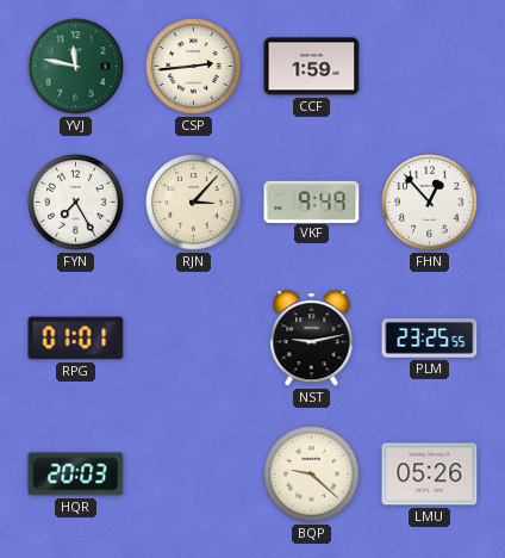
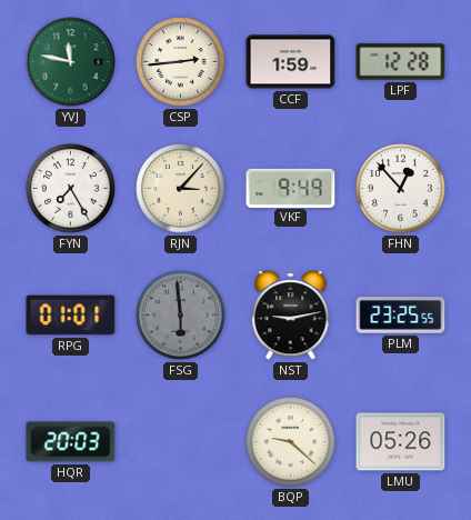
LPF: none -> 12:28 (401, 62)
FSG: none -> 5:59 (181, 316)
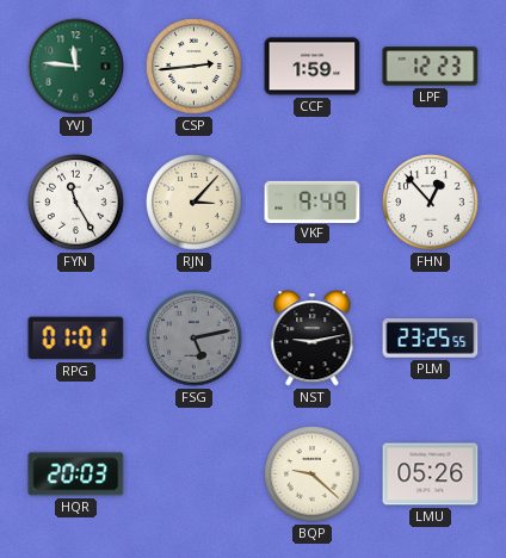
YVJ: 11:47 -> 11:46 (76, 67)
LPF: 12:28 -> 12:23 (431, 67)
FYN: 7:25 -> 11:25 (76, 203)
FSG: 5:59 -> 5:13 (195, 339)
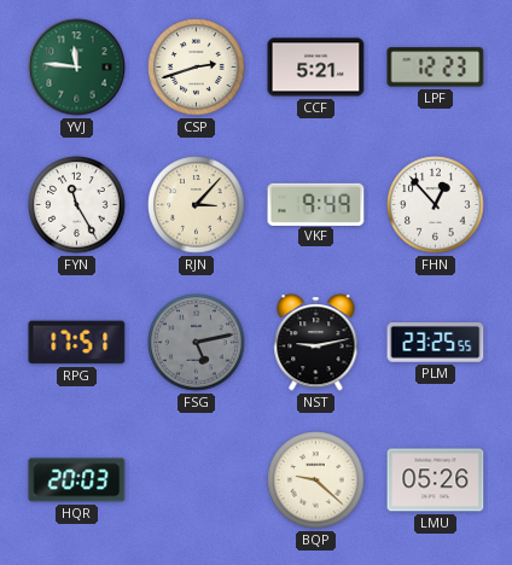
CSP: 2:44 -> 2:42 (197, 68)
CCF: 1:59 -> 5:21 (316, 68)
RPG: 01:01 -> 17:51 (77, 343)
